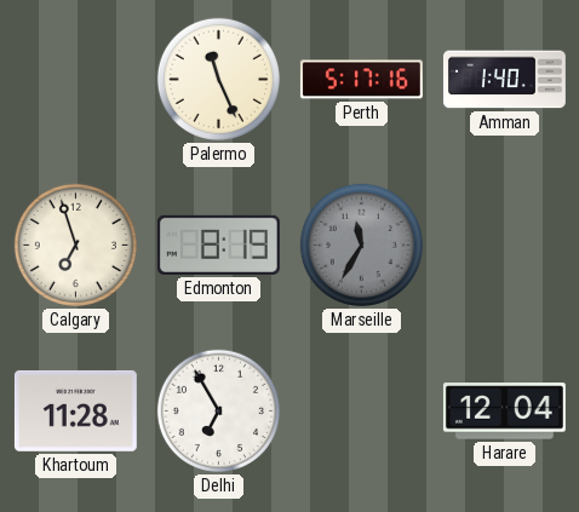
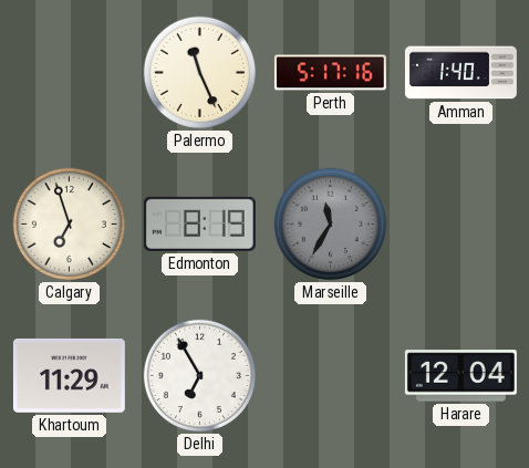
Khartoum: 11:28 -> 11:29 (69, 375)
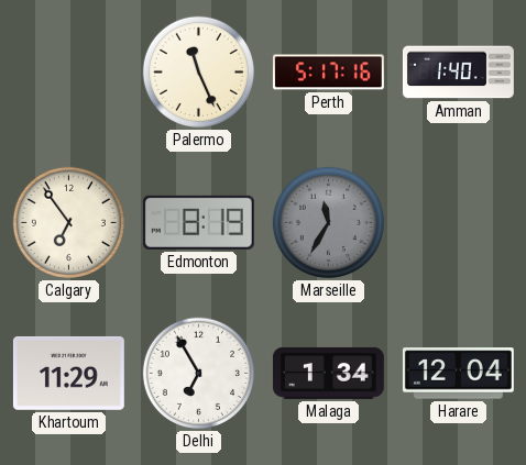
Calgary: 6:57 -> 6:54 (68, 222)
Malaga: none -> 1:34 (328, 373)
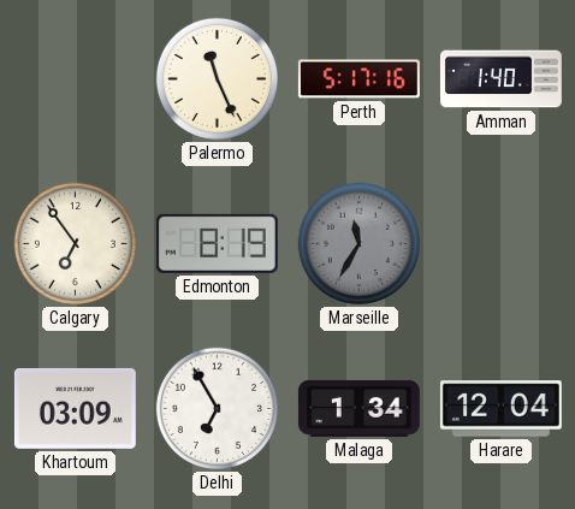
Khartoum: 11:29 -> 03:09 (75, 408)
